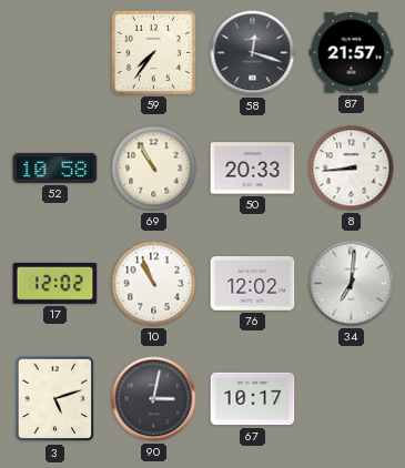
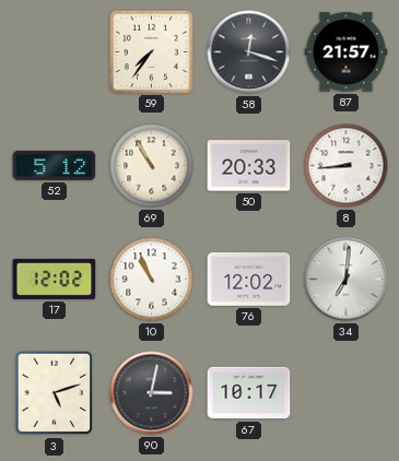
52: 10:58 -> 5:12 (55, 165)
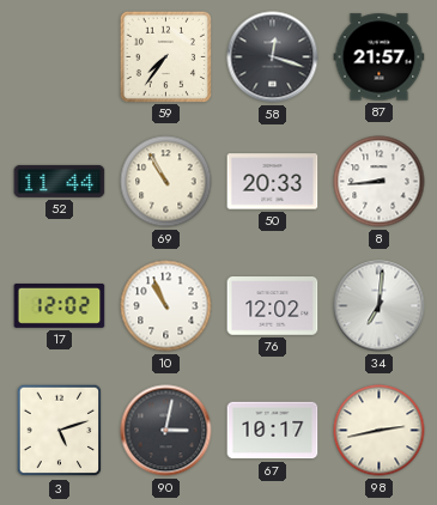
52: 5:12 -> 11:44 (60, 181)
98: none -> 2:43 (380, 431)
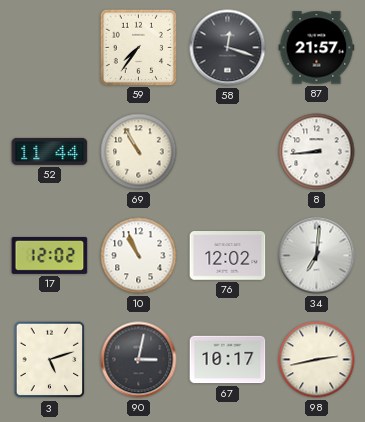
50: 20:33 -> none (273, 182)
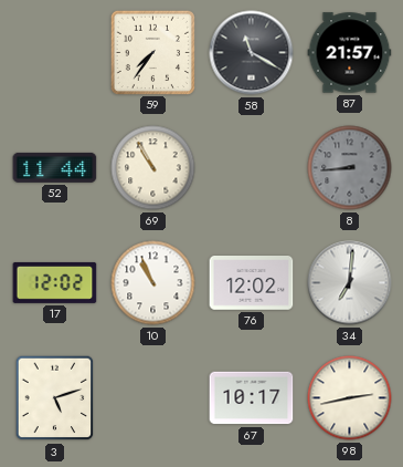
58: 12:18 -> 11:20 (252, 53)
8 dial: white -> grey (350, 168)
90: 3:02 -> none (139, 360)
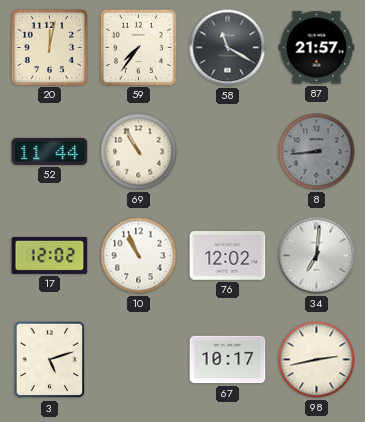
20: none -> 12:02 (49, 47)
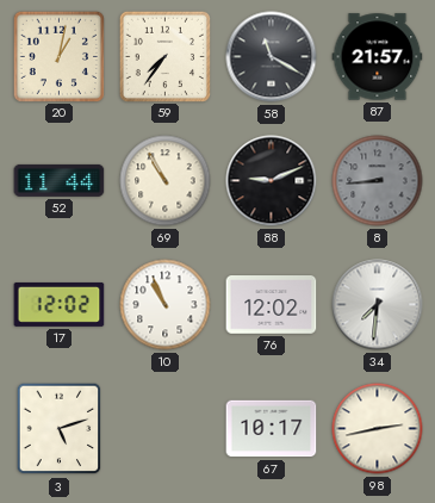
20: 12:02 -> 1:02 (58, 56)
88: none -> 9:11 (272, 181)
34: 7:01 -> 7:31 (378, 305)
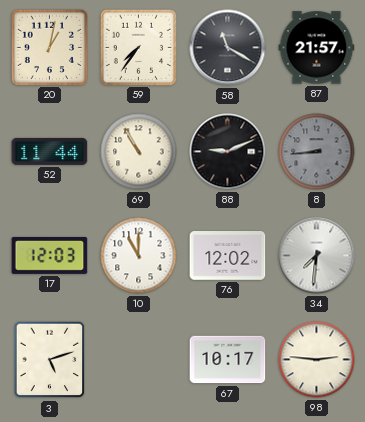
17: 12:02 -> 12:03 (50, 255)
10: 10:56 -> 11:00 (139, 256)
98: 2:43 -> 2:46 (317, 360)
